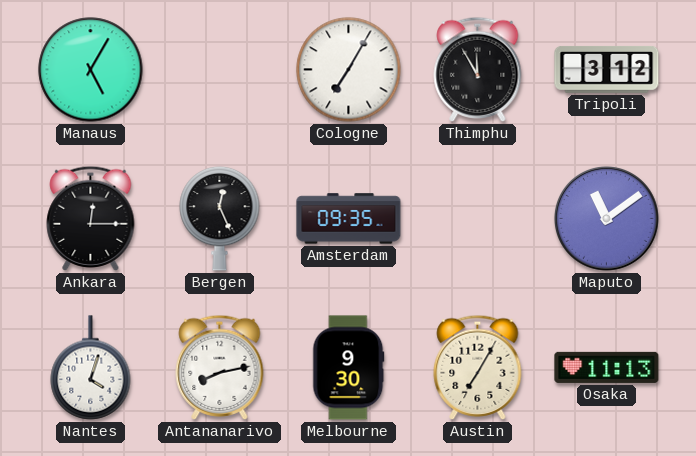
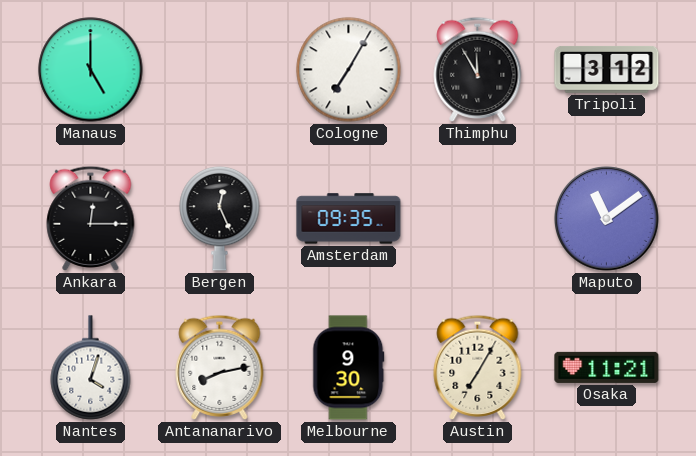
Manaus: 5:05 -> 5:00 (91, 70)
Osaka: 11:13 -> 11:21 (607, 367)
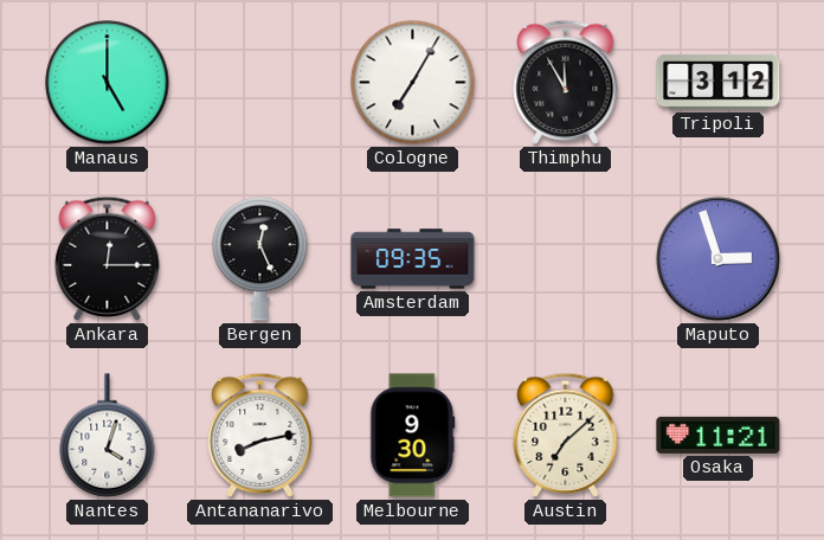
Maputo: 11:09 -> 2:57 (717, 258)
Austin: 7:05 -> 7:08 (566, 435)
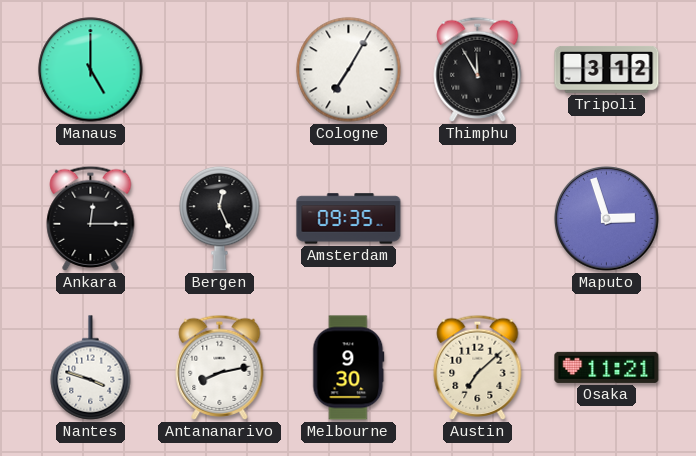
Nantes: 4:03 -> 3:48 (91, 368)
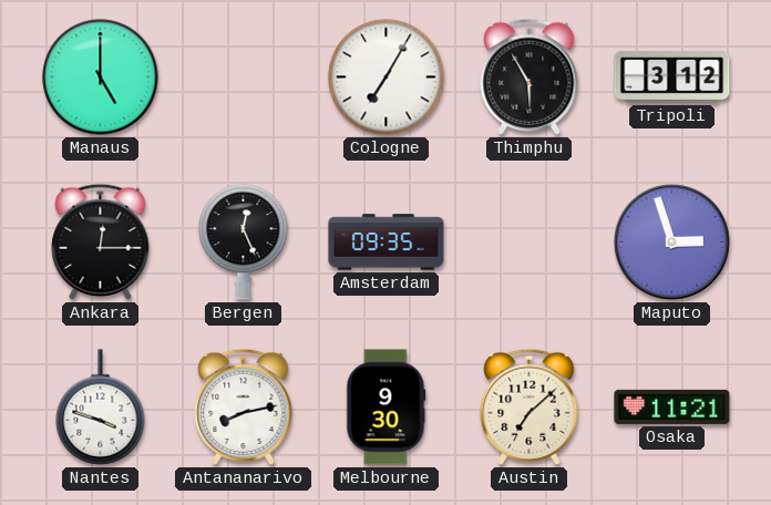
Thimphu: 11:55 -> 5:55 (530, 76)
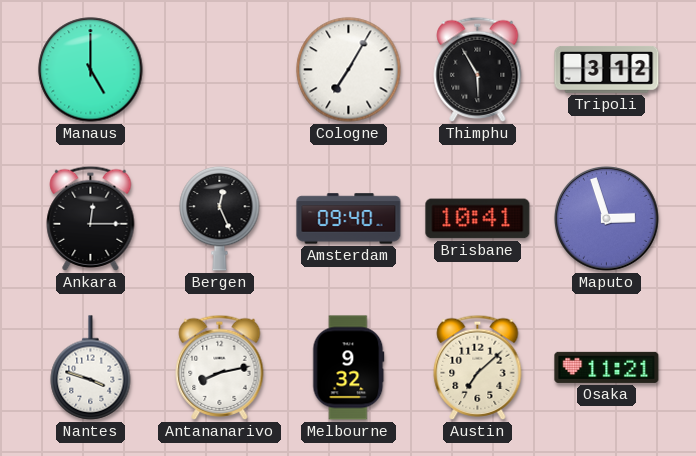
Amsterdam: 09:35 -> 09:40 (349, 219)
Brisbane: none -> 10:41 (478, 219)
Melbourne: 9:30 -> 9:32 (349, 368)
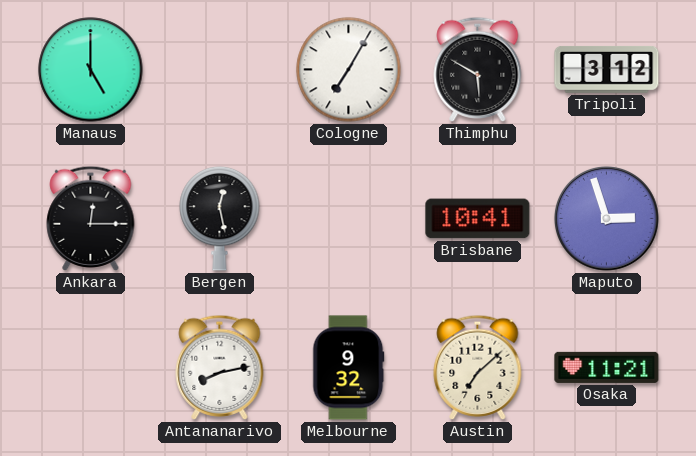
Thimphu: 5:55 -> 5:50 (478, 69)
Bergen: 12:26 -> 12:28 (220, 218)
Amsterdam: 09:40 -> none (349, 219)
Nantes: 3:48 -> none (91, 368)
